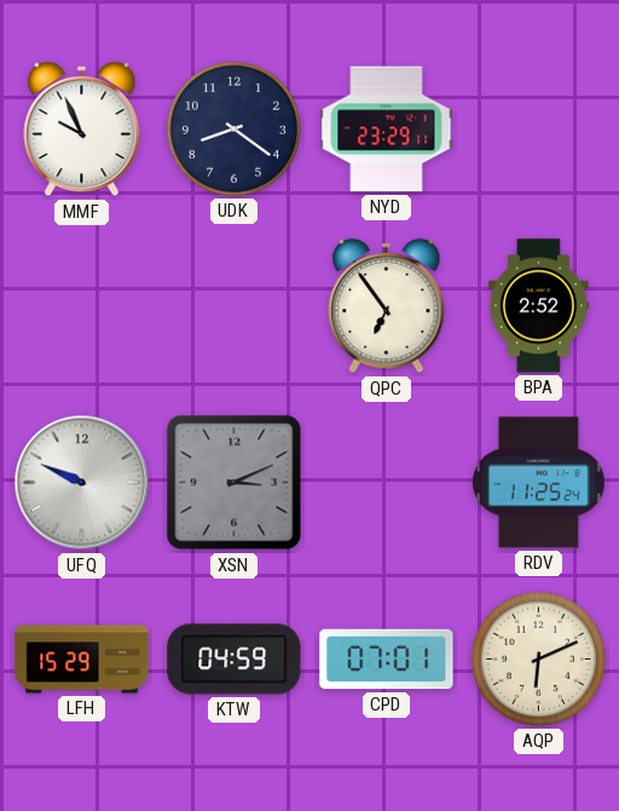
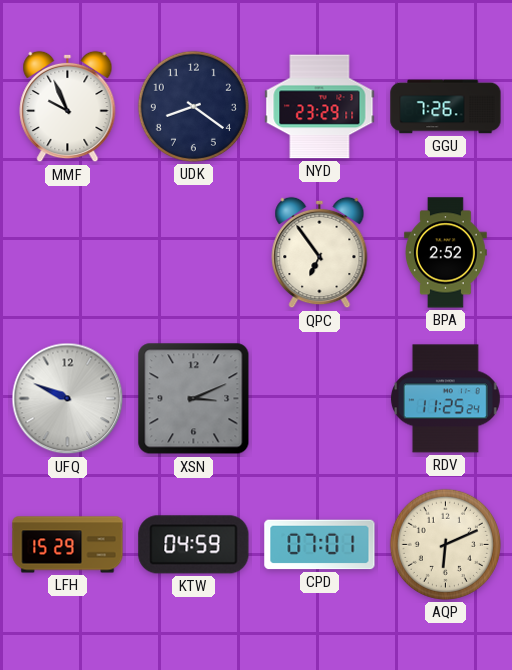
GGU: none -> 7:26 (446, 107)
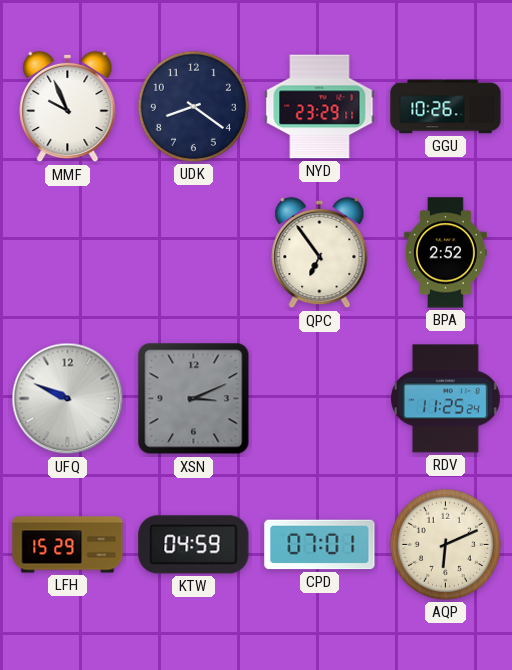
GGU: 7:26 -> 10:26 (446, 107)
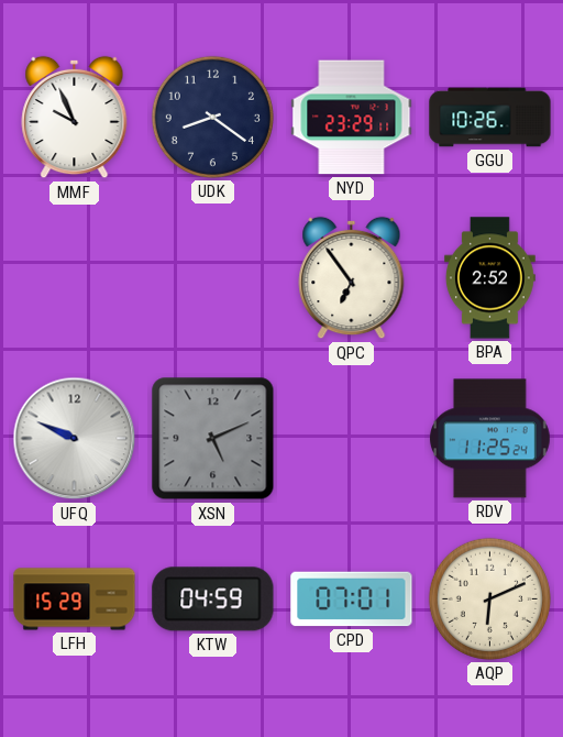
XSN: 3:11 -> 5:11 (213, 439)
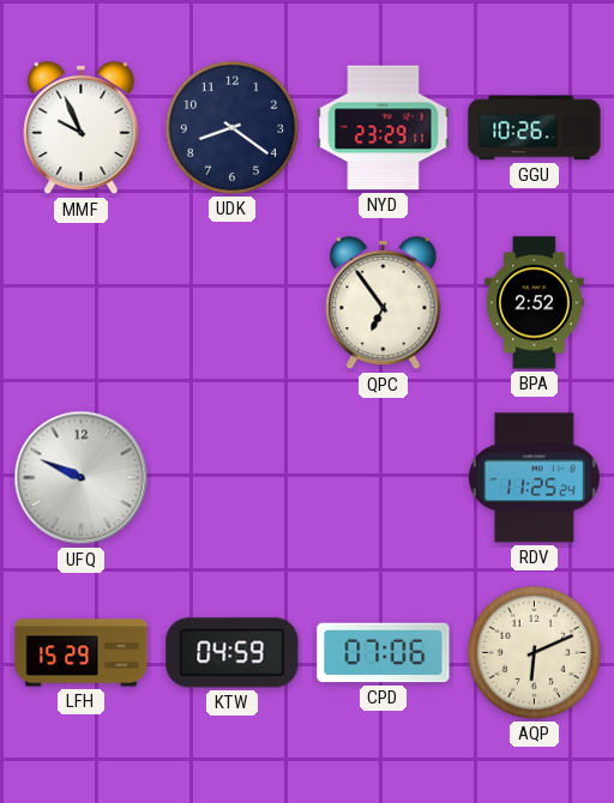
XSN: 5:11 -> none (213, 439)
CPD: 07:01 -> 07:06 (384, 653)
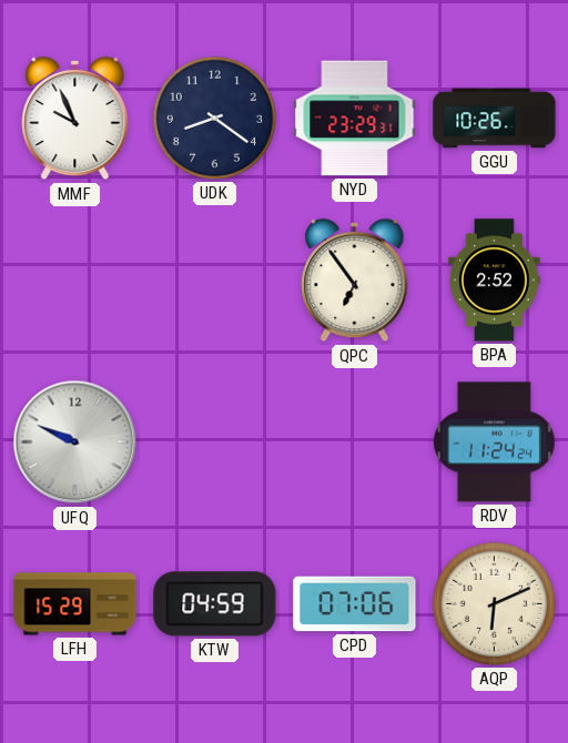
NYD: 23:29:11 -> 23:29:31 (355, 119)
RDV: 11:25 -> 11:24 (494, 442)
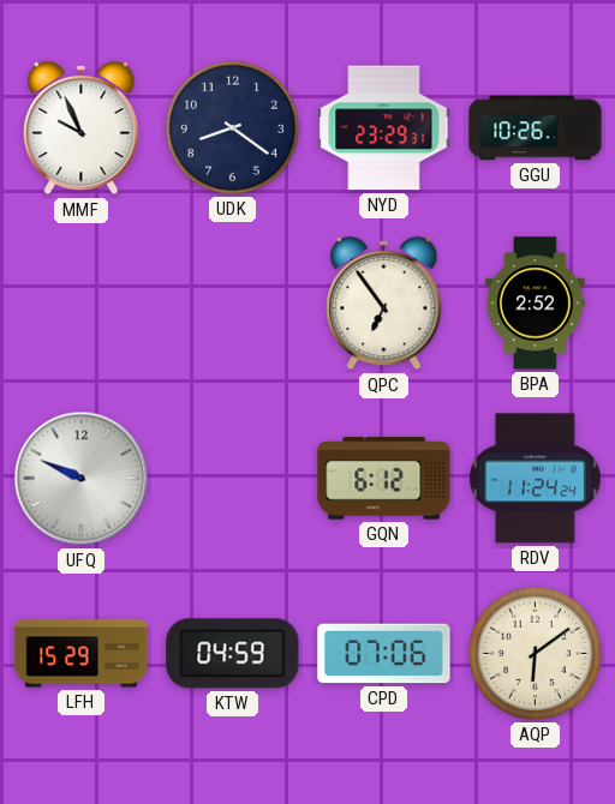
GQN: none -> 6:12 (384, 479)
AQP: 6:11 -> 6:09 (535, 653)
